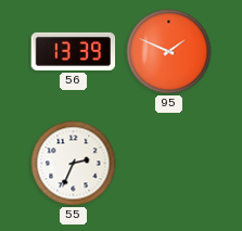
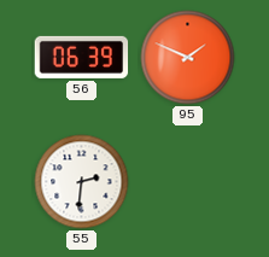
56: 13:39 -> 06:39 (82, 57)
55: 2:34 -> 2:31 (82, 182)
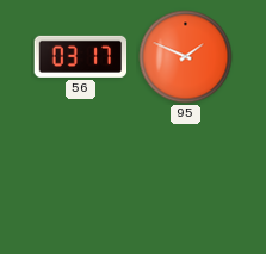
56: 06:39 -> 03:17 (81, 56)
55: 2:31 -> none (82, 182)
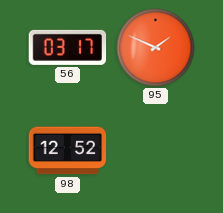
98: none -> 12:52 (68, 151)
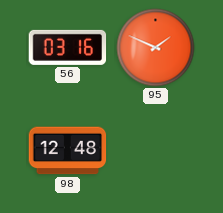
56: 03:17 -> 03:16 (68, 47)
98: 12:52 -> 12:48 (68, 151)
